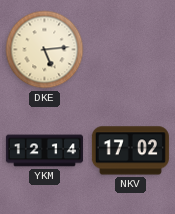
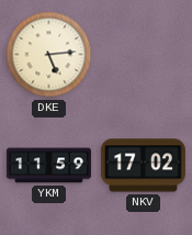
YKM: 12:14 -> 11:59 (48, 166)
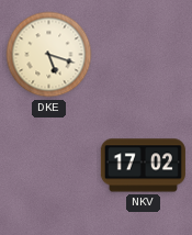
DKE: 5:14 -> 5:18 (49, 55)
YKM: 11:59 -> none (48, 166)
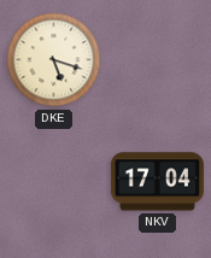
NKV: 17:02 -> 17:04 (157, 182)
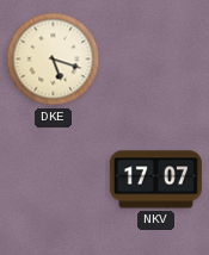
NKV: 17:04 -> 17:07 (155, 180)
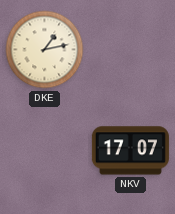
DKE: 5:18 -> 1:13 (45, 50)
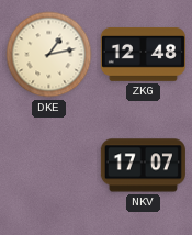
ZKG: none -> 12:48 (143, 54)
